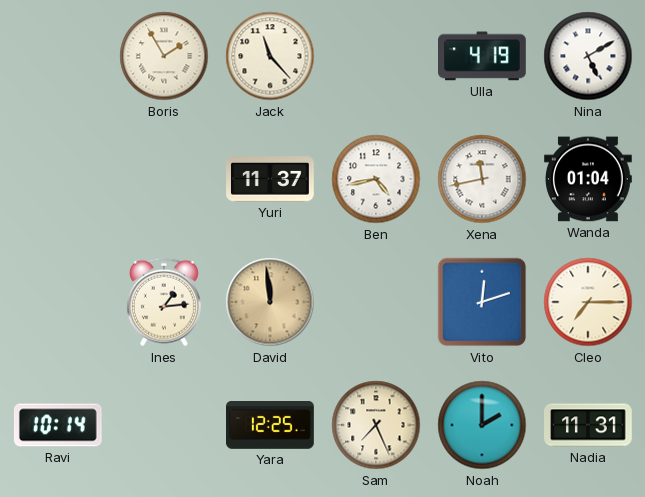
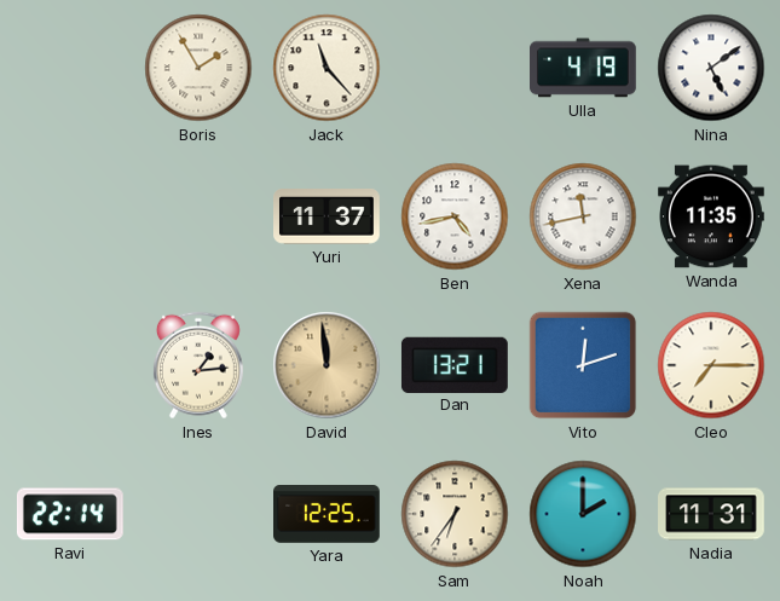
Nina: 5:10 -> 5:09 (711, 68)
Wanda: 01:04 -> 11:35 (712, 216)
Dan: none -> 13:21 (455, 364)
Ravi: 10:14 -> 22:14 (70, 514)
Sam: 7:26 -> 6:36 (455, 514)
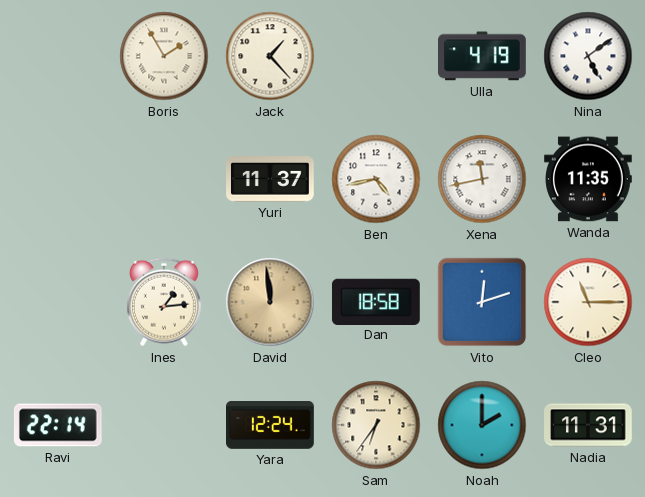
Jack: 11:23 -> 1:23 (270, 56)
Dan: 13:21 -> 18:58 (376, 301)
Cleo: 7:15 -> 11:15 (588, 302)
Yara: 12:25 -> 12:24 (271, 425)
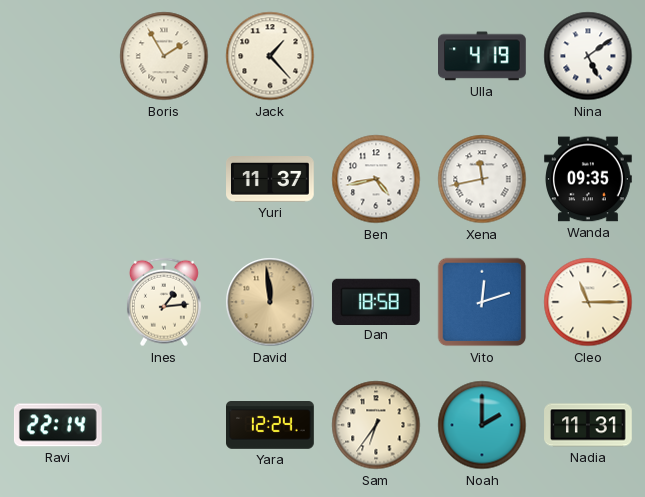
Wanda: 11:35 -> 09:35 (589, 179)
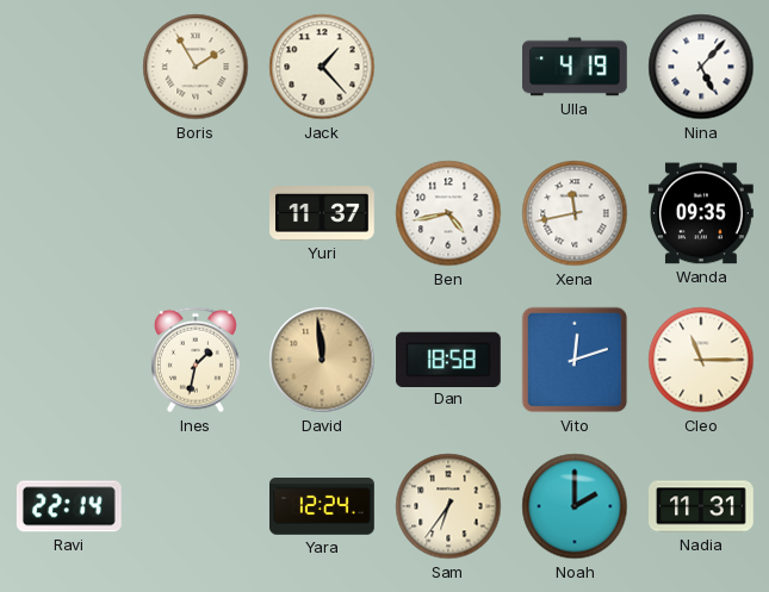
Nina: 5:09 -> 5:07 (701, 67)
Ines: 1:14 -> 1:32 (196, 360)
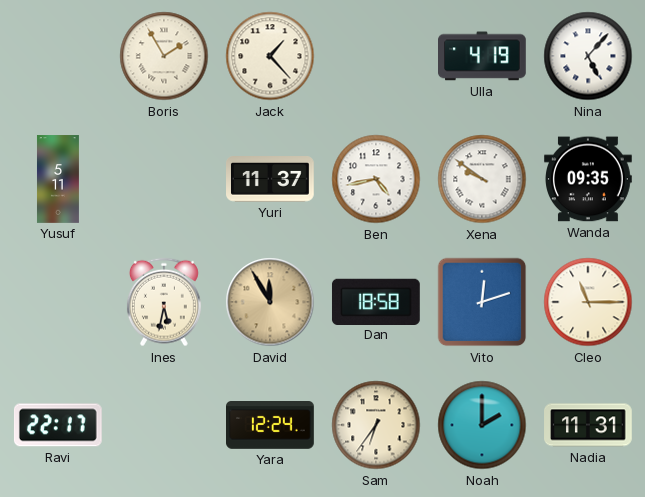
Yusuf: none -> 5:11 (58, 179)
Xena: 11:43 -> 9:51 (482, 179)
Ines: 1:32 -> 5:32 (164, 302)
David: 11:59 -> 11:55 (270, 302)
Ravi: 22:14 -> 22:17 (58, 425)
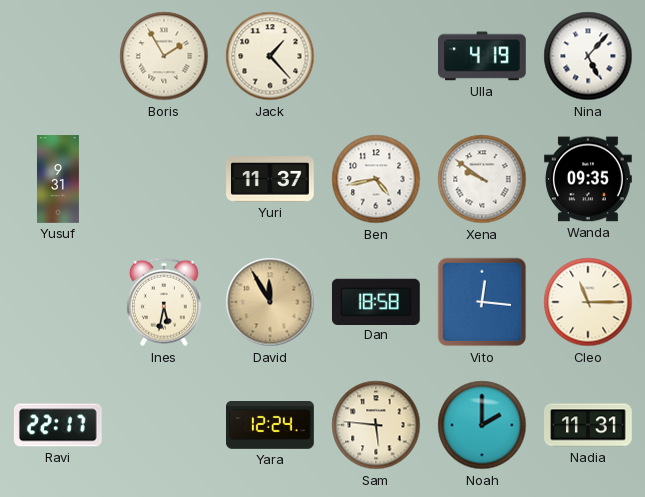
Yusuf: 5:11 -> 9:31 (58, 179)
Vito: 12:12 -> 12:16 (482, 302)
Sam: 6:36 -> 5:46 (376, 425)
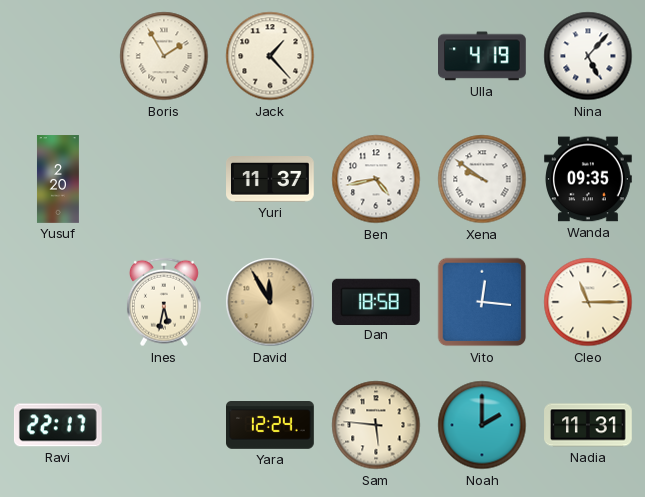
Yusuf: 9:31 -> 2:20 (58, 179)
